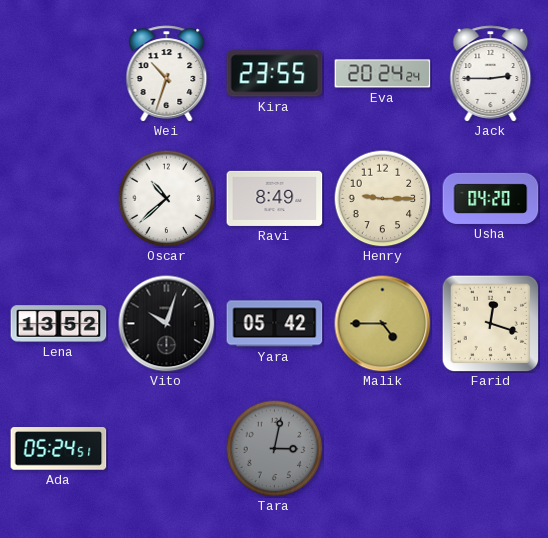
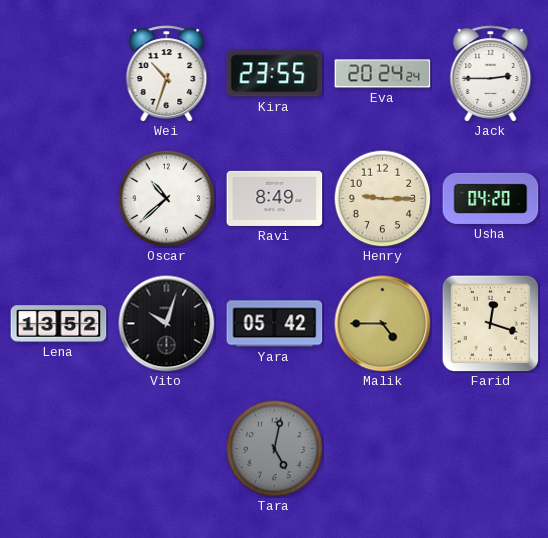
Ada: 05:24 -> none (59, 449)
Tara: 3:02 -> 5:02 (274, 448)
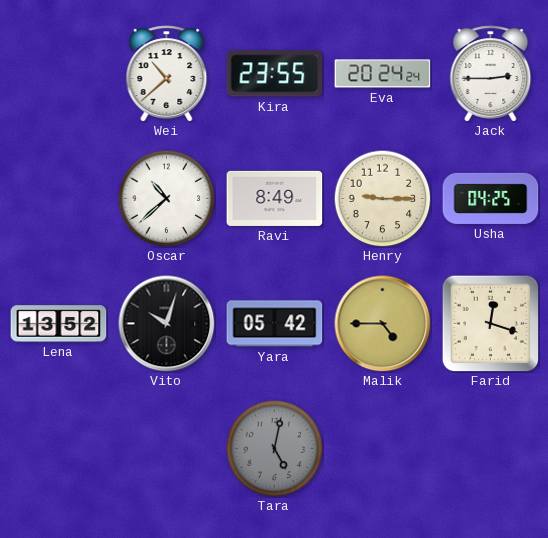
Wei: 10:33 -> 10:38 (167, 74)
Usha: 04:20 -> 04:25 (491, 198)
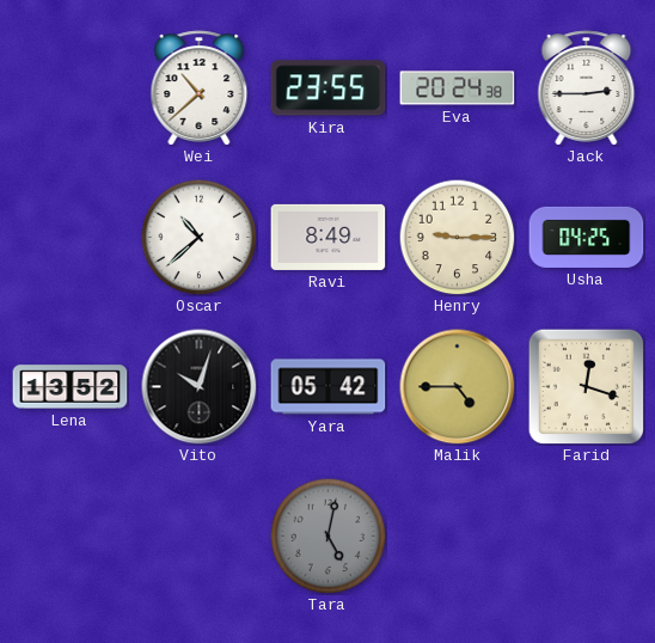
Eva: 20:24:24 -> 20:24:38 (458, 88)
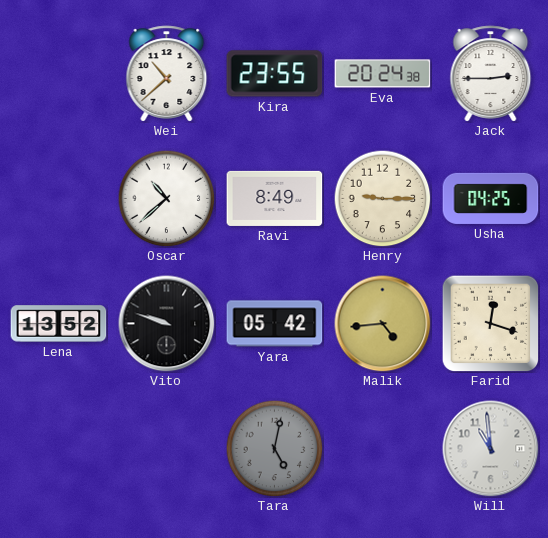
Vito: 10:03 -> 9:48 (167, 324)
Malik: 4:45 -> 4:44 (383, 324)
Will: none -> 10:59 (491, 449)
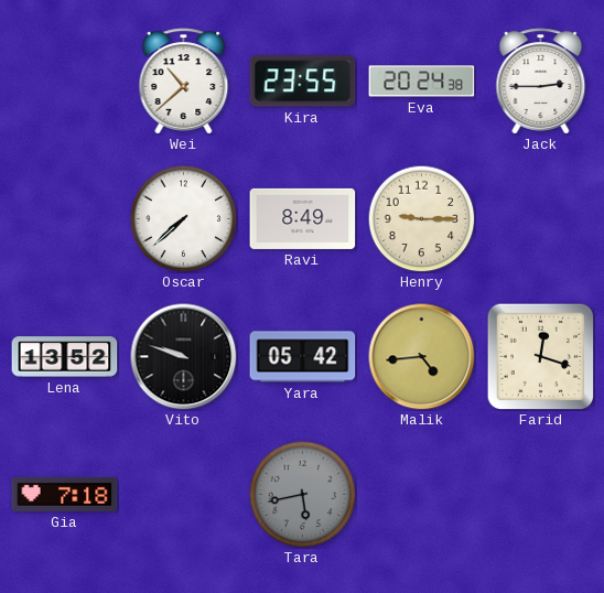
Oscar: 10:38 -> 7:38 (183, 218)
Usha: 04:25 -> none (491, 198)
Gia: none -> 7:18 (65, 494)
Tara: 5:02 -> 5:43 (302, 494)
Will: 10:59 -> none (491, 449)
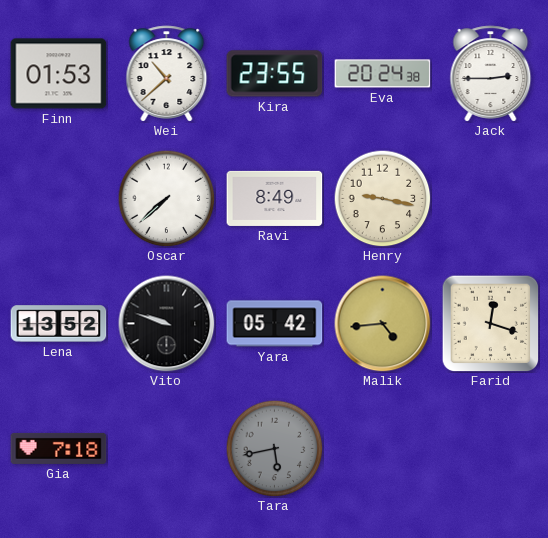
Finn: none -> 01:53 (59, 74)
Henry: 9:15 -> 9:17 (382, 198)
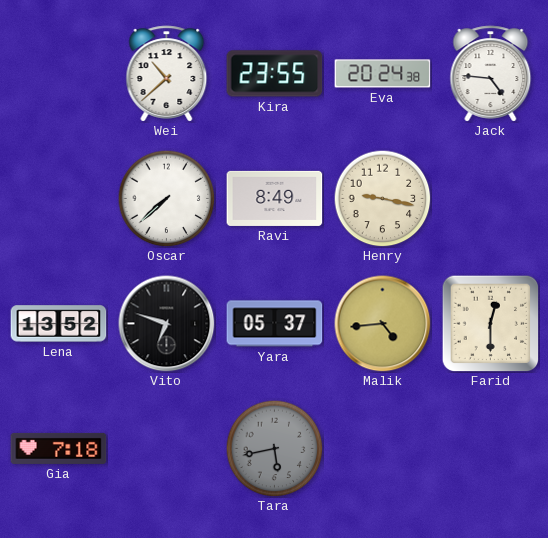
Finn: 01:53 -> none (59, 74)
Jack: 2:45 -> 4:46 (491, 74)
Vito: 9:48 -> 6:48 (167, 324)
Yara: 05:42 -> 05:37 (275, 324)
Farid: 12:18 -> 12:30 (490, 323)
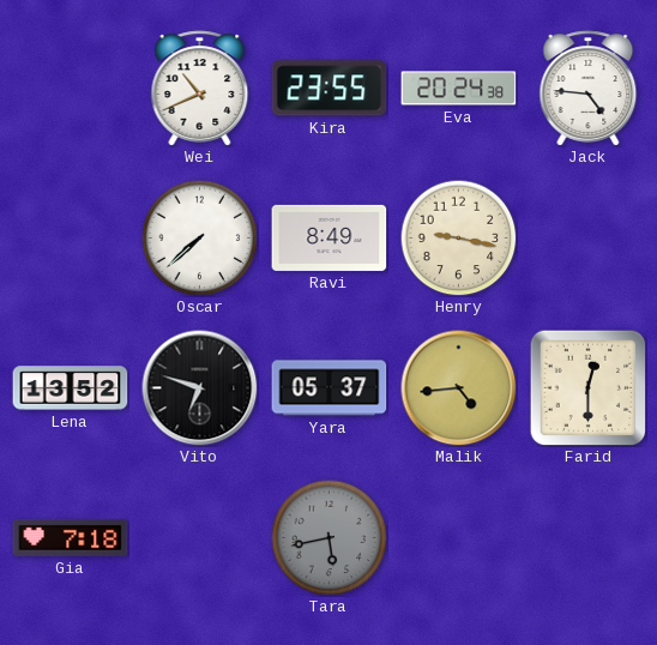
Wei: 10:38 -> 10:41 (200, 89)
